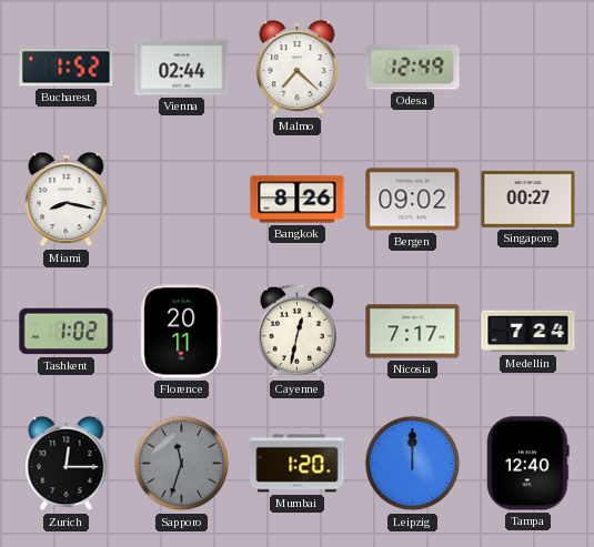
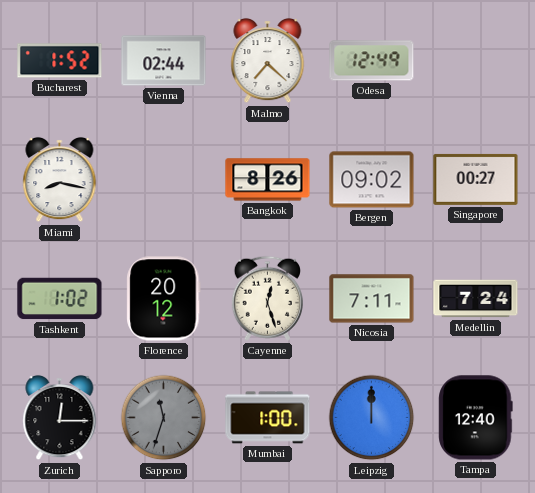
Florence: 20:11 -> 20:12 (164, 299)
Cayenne: 12:32 -> 12:27 (267, 298)
Nicosia: 7:17 -> 7:11 (372, 299)
Mumbai: 1:20 -> 1:00 (268, 418)
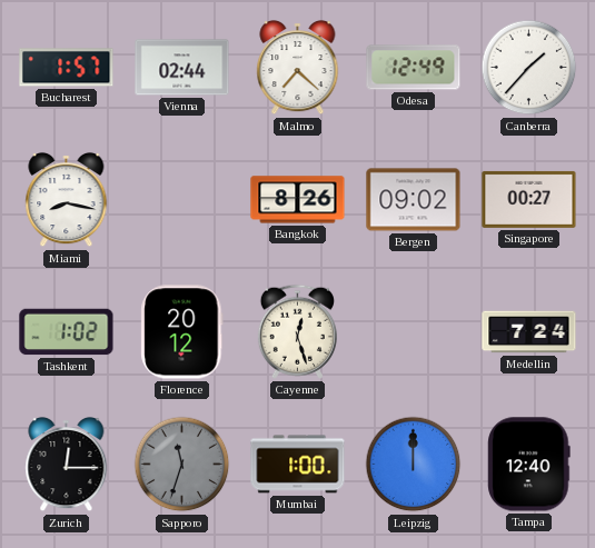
Bucharest: 1:52 -> 1:57 (67, 68)
Canberra: none -> 1:37 (529, 68)
Nicosia: 7:11 -> none (372, 299)
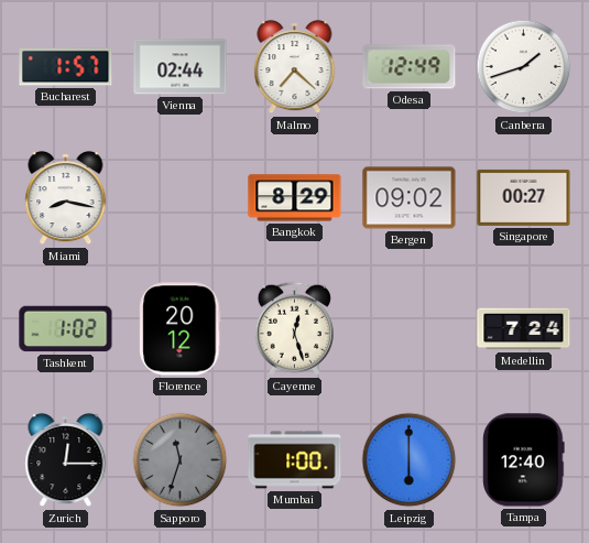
Canberra: 1:37 -> 1:42 (524, 67)
Bangkok: 8:26 -> 8:29 (295, 198)
Leipzig: 12:00 -> 6:00 (410, 460)
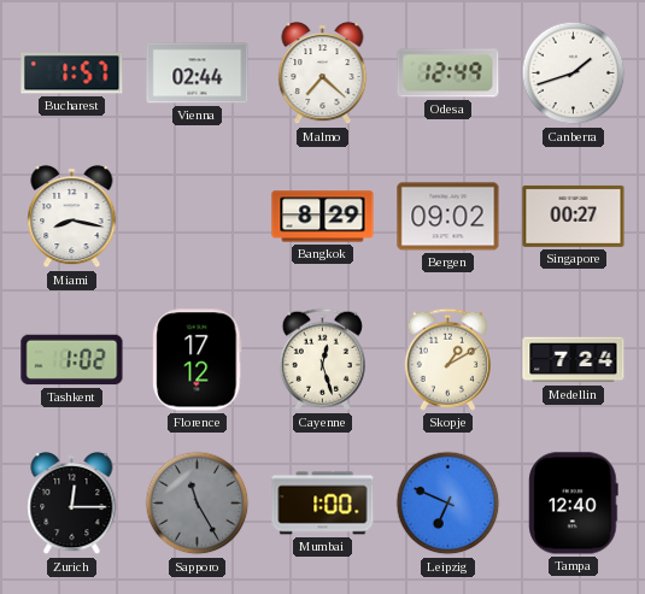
Florence: 20:12 -> 17:12 (198, 360)
Skopje: none -> 1:10 (447, 359)
Sapporo: 11:33 -> 11:25 (198, 504)
Leipzig: 6:00 -> 6:49 (448, 504)
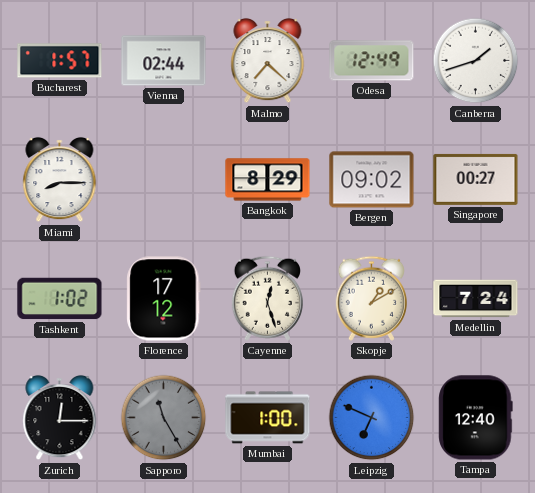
Miami: 8:17 -> 8:15 (60, 180)
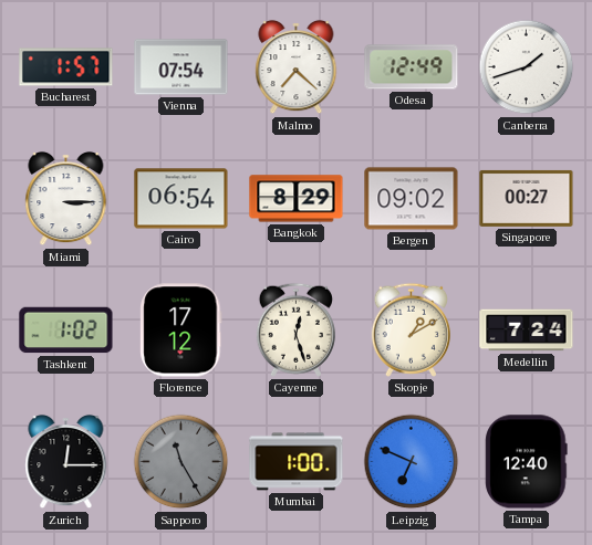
Vienna: 02:44 -> 07:54 (181, 67)
Miami: 8:15 -> 3:15 (66, 199)
Cairo: none -> 06:54 (181, 199)
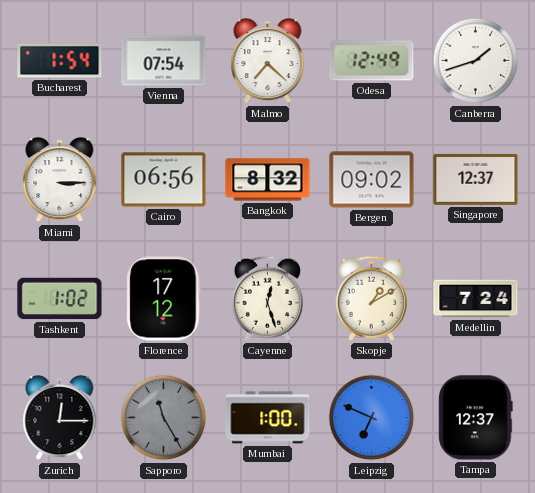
Bucharest: 1:57 -> 1:54 (60, 61)
Cairo: 06:54 -> 06:56 (164, 180)
Bangkok: 8:29 -> 8:32 (268, 180)
Singapore: 00:27 -> 12:37 (476, 179)
Tampa: 12:40 -> 12:37 (476, 418)
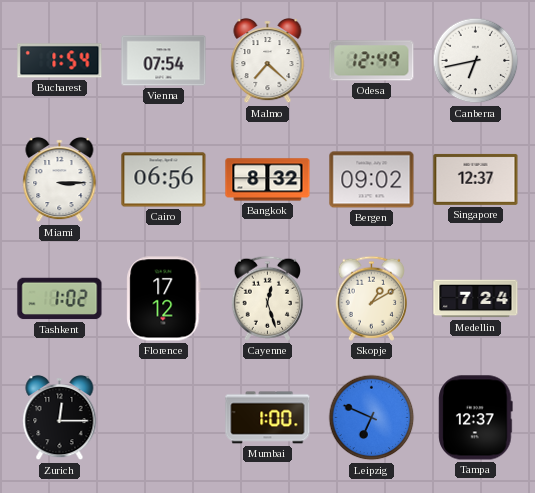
Canberra: 1:42 -> 6:43 (476, 61)
Sapporo: 11:25 -> none (164, 418)
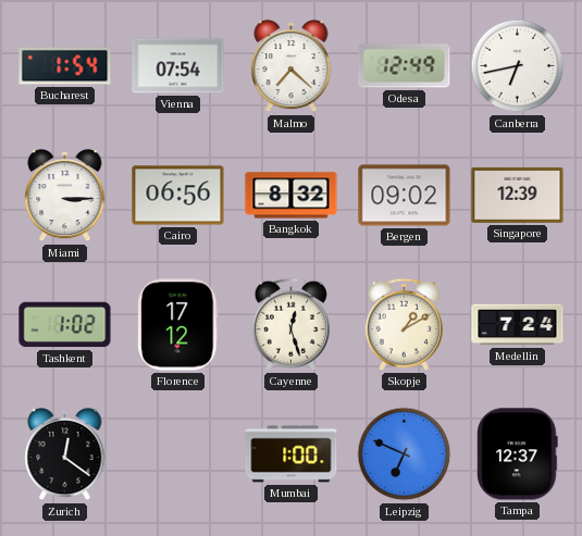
Singapore: 12:37 -> 12:39 (518, 195)
Zurich: 12:15 -> 12:21 (65, 454)
